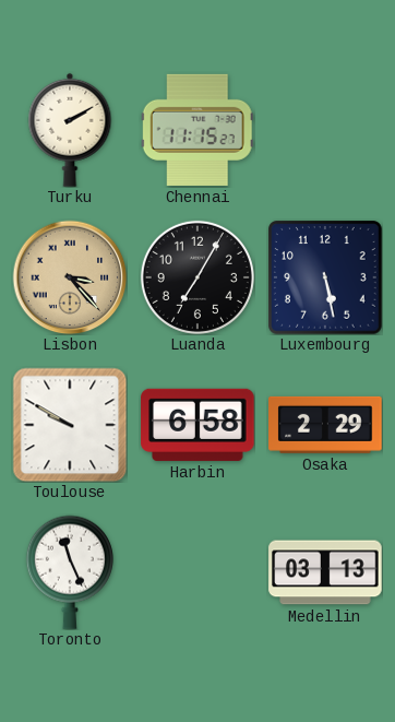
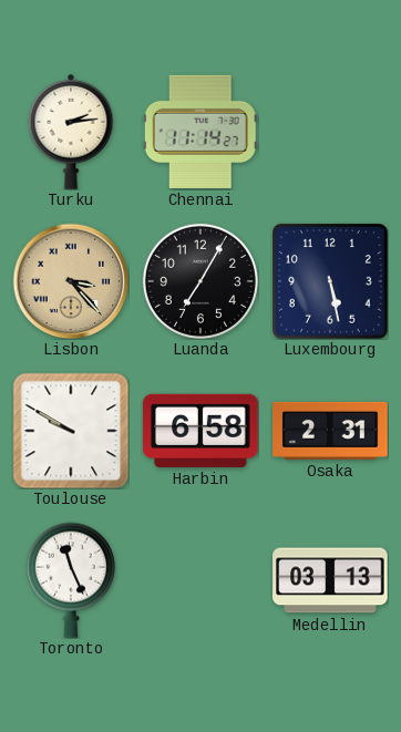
Turku: 2:10 -> 2:14 (71, 132)
Chennai: 11:15 -> 11:14 (200, 132)
Osaka: 2:29 -> 2:31 (330, 431)
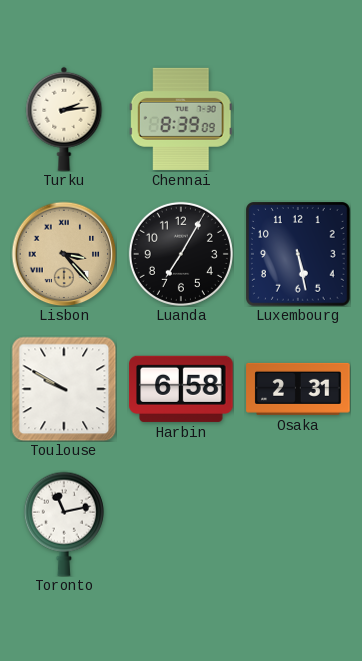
Chennai: 11:14 -> 8:39 (181, 119)
Toronto: 11:26 -> 11:13 (64, 524)
Medellin: 03:13 -> none (330, 580)
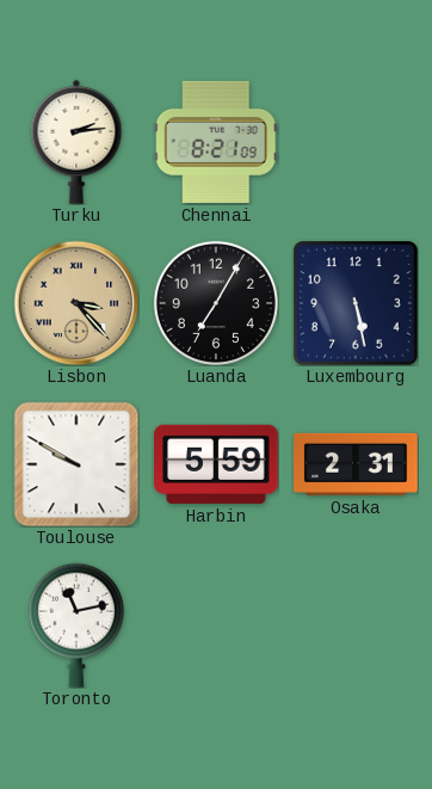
Chennai: 8:39 -> 8:21 (216, 142)
Harbin: 6:58 -> 5:59 (216, 464)
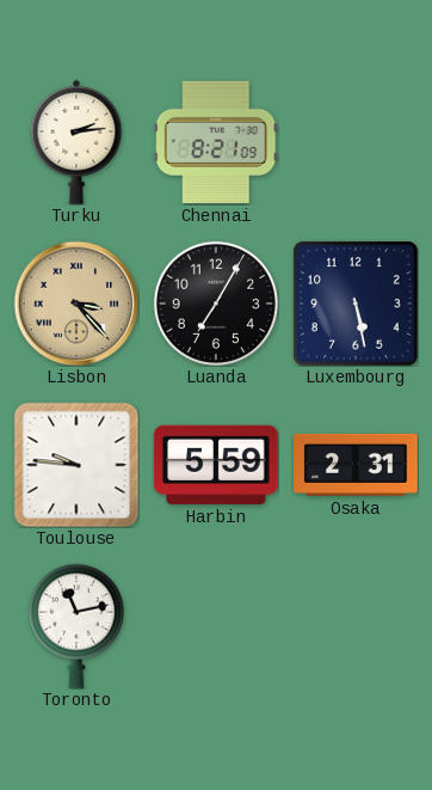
Toulouse: 9:50 -> 9:46 (76, 465)
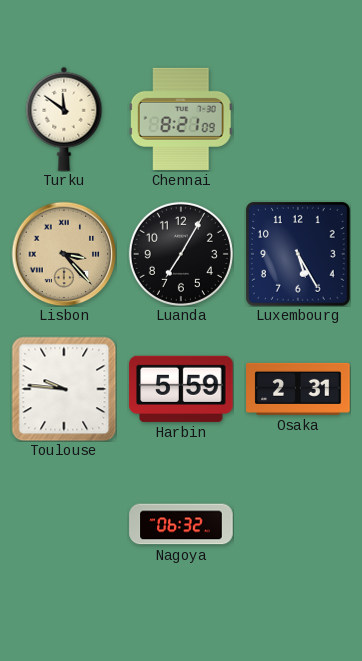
Turku: 2:14 -> 11:51 (64, 119)
Luxembourg: 5:28 -> 5:25 (299, 255)
Toronto: 11:13 -> none (76, 626)
Nagoya: none -> 06:32 (181, 524)
